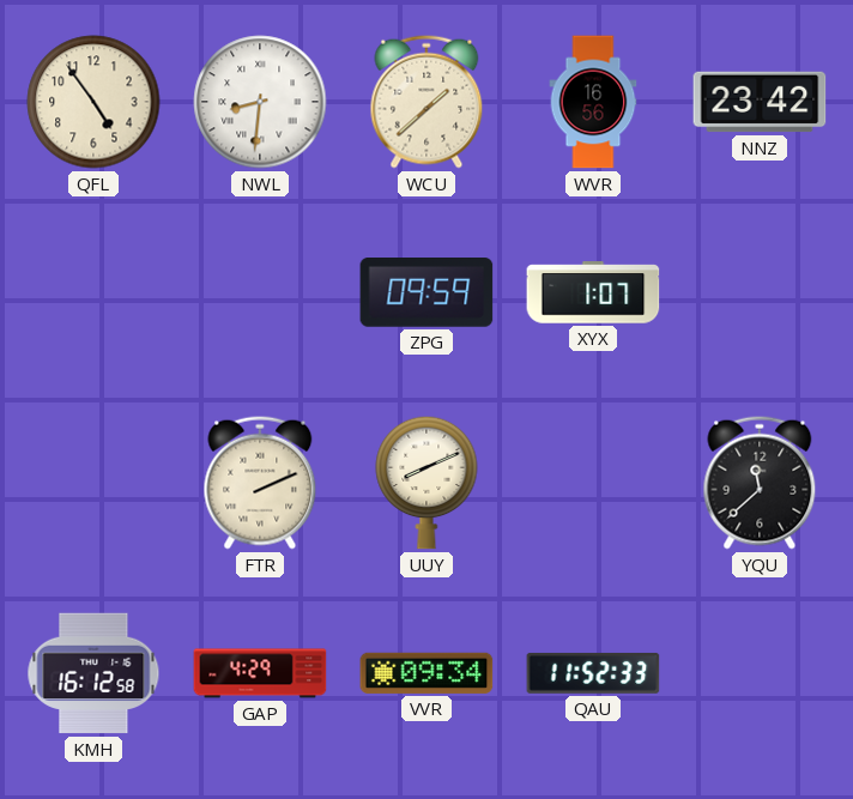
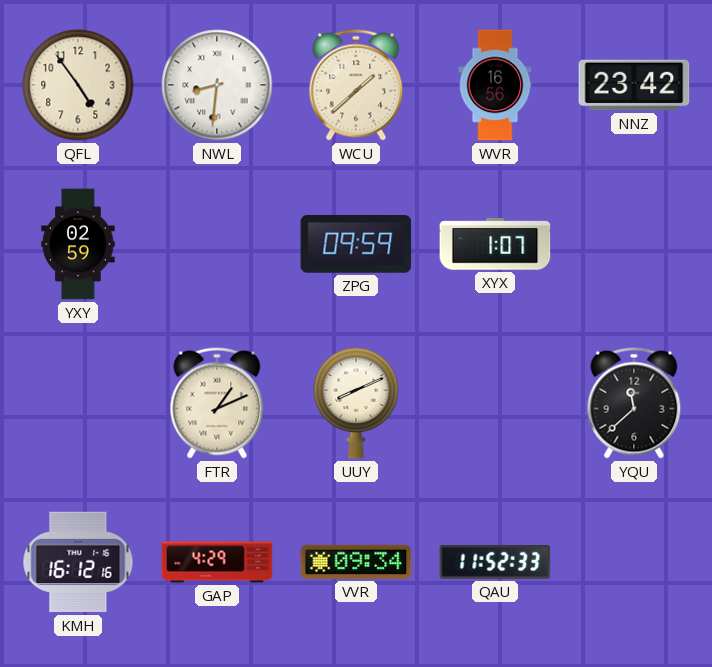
YXY: none -> 02:59 (78, 244)
FTR: 2:11 -> 1:11 (217, 403)
KMH: 16:12:58 -> 16:12:16 (78, 562)
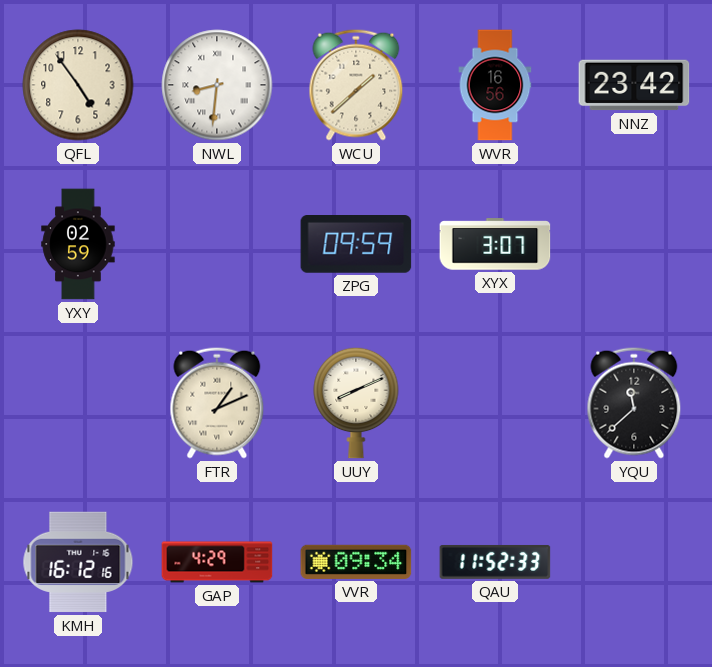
XYX: 1:07 -> 3:07 (495, 244)
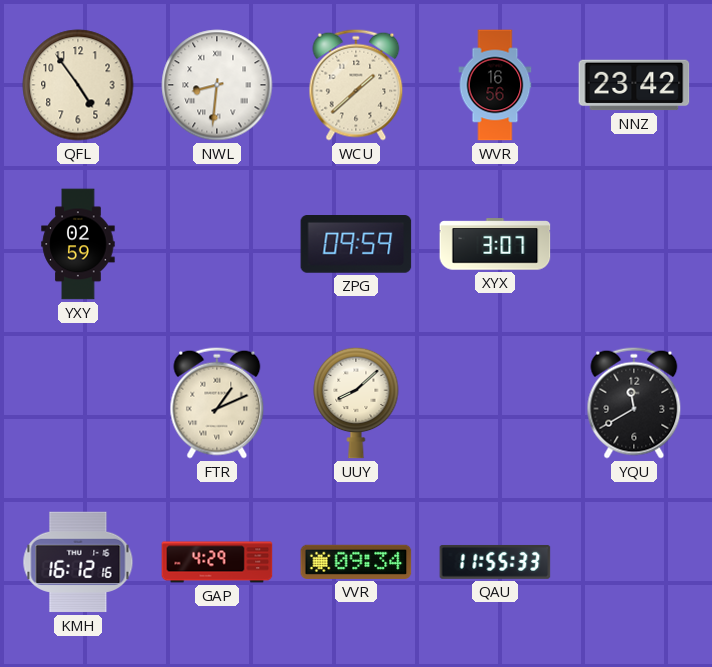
UUY: 8:11 -> 8:08 (356, 403)
YQU: 11:38 -> 11:40 (634, 403)
QAU: 11:52 -> 11:55 (495, 562)
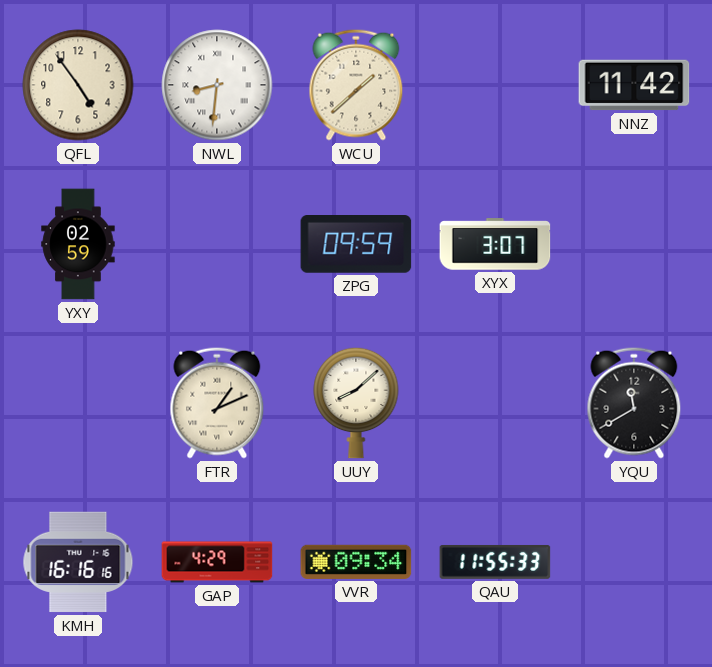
WVR: 16:56 -> none (495, 85)
NNZ: 23:42 -> 11:42 (634, 85)
KMH: 16:12 -> 16:16 (78, 562)
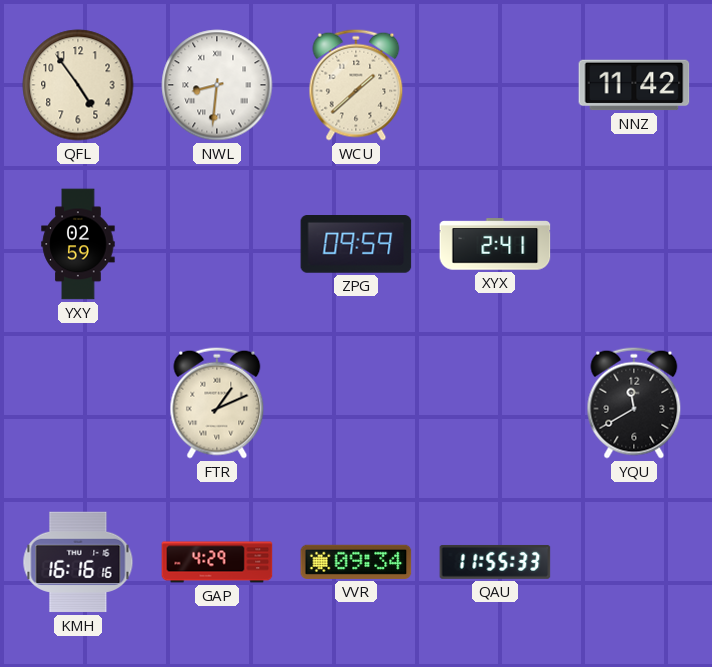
XYX: 3:07 -> 2:41 (495, 244)
UUY: 8:08 -> none (356, 403)
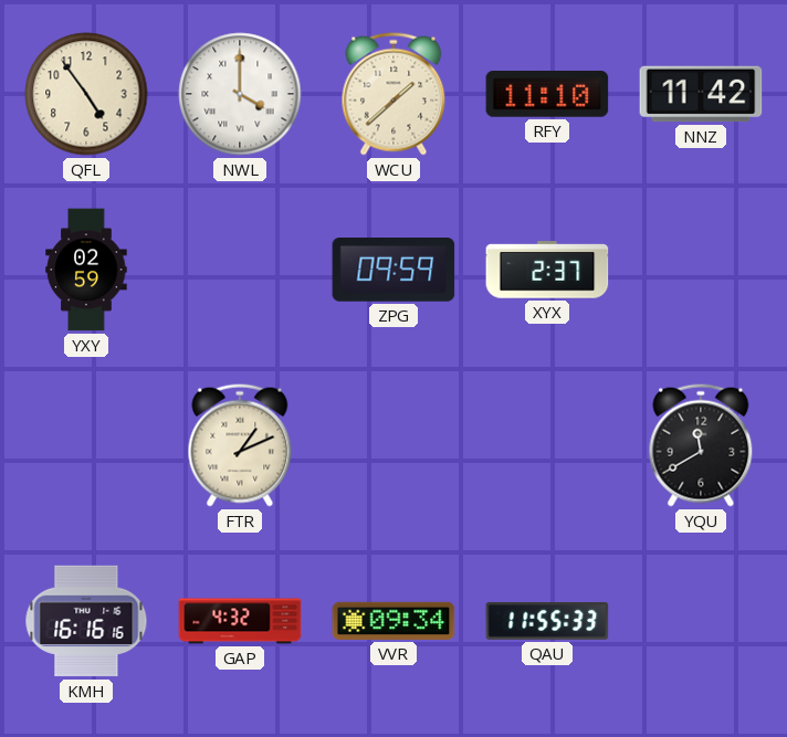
NWL: 8:31 -> 4:00 (240, 94)
RFY: none -> 11:10 (547, 95)
XYX: 2:41 -> 2:37 (547, 270)
GAP: 4:29 -> 4:32 (240, 621)
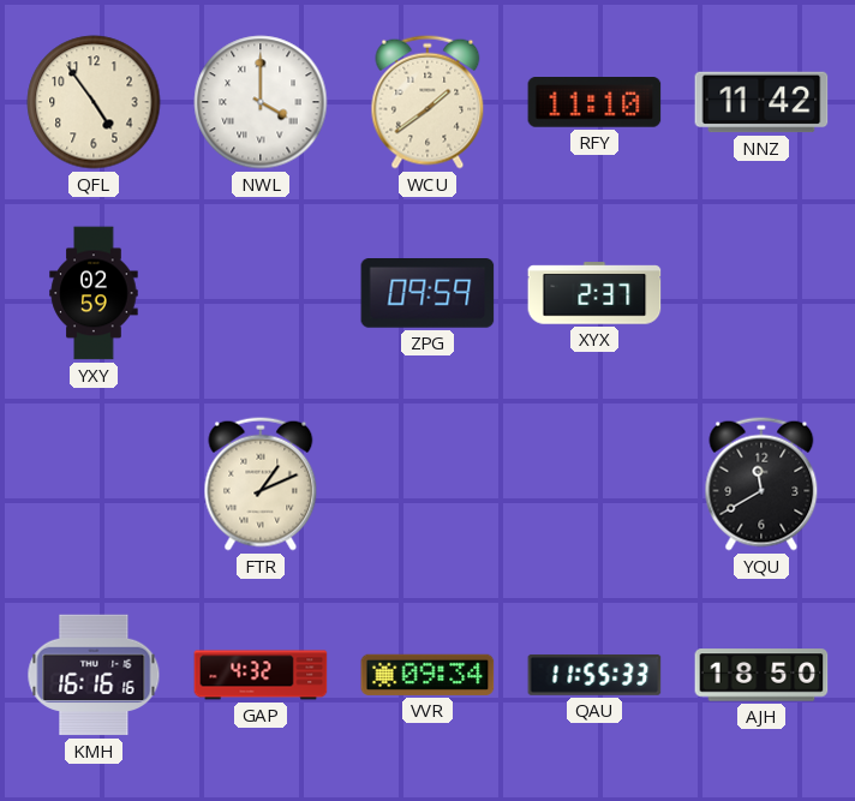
WCU: 1:38 -> 1:39 (427, 102)
AJH: none -> 18:50 (761, 675)
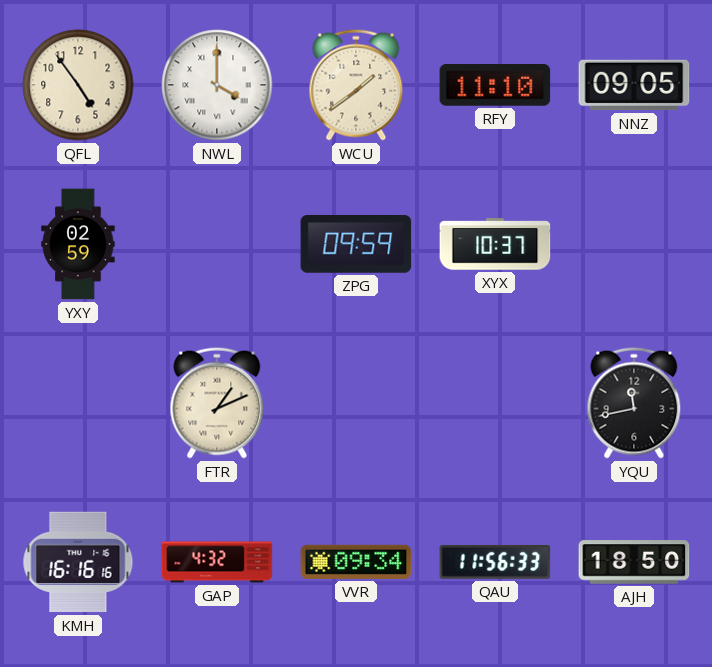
NNZ: 11:42 -> 09:05 (634, 85)
XYX: 2:37 -> 10:37 (495, 244)
YQU: 11:40 -> 11:43 (634, 403)
QAU: 11:55 -> 11:56 (495, 562)
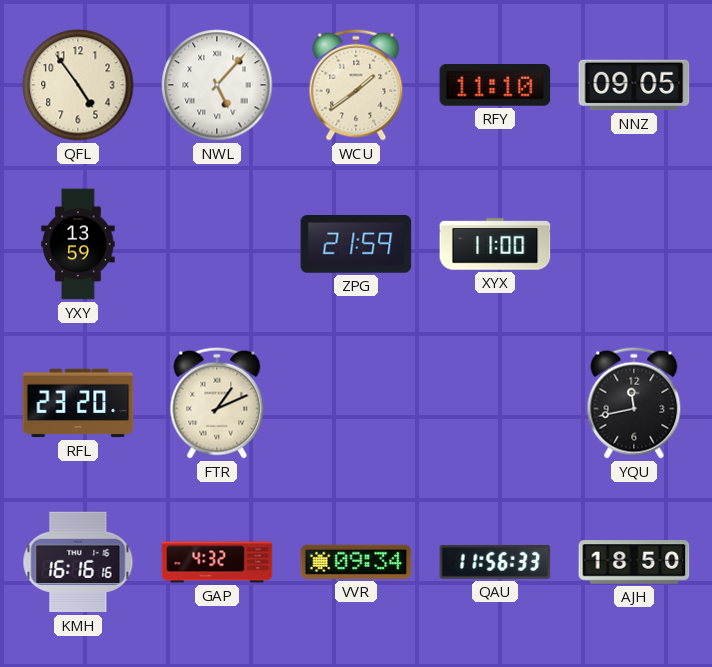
NWL: 4:00 -> 5:07 (217, 85)
YXY: 02:59 -> 13:59 (78, 244)
ZPG: 09:59 -> 21:59 (356, 245)
XYX: 10:37 -> 11:00 (495, 244)
RFL: none -> 23:20 (78, 403)
